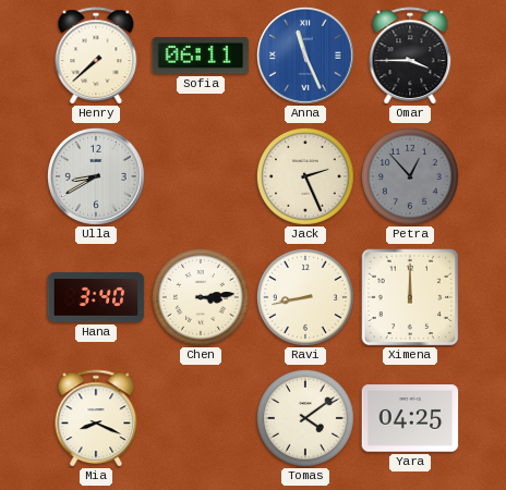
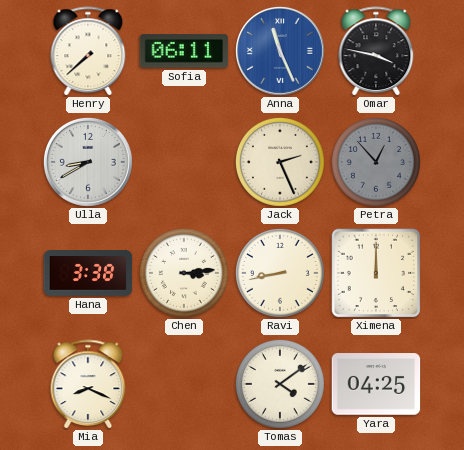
Omar: 3:45 -> 3:47 (376, 51)
Hana: 3:40 -> 3:38 (88, 273)
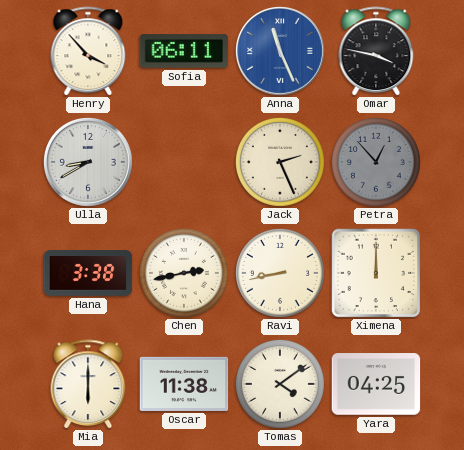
Henry: 7:38 -> 3:53 (88, 51)
Chen: 3:14 -> 2:43 (184, 273)
Mia: 8:19 -> 6:00 (88, 384)
Oscar: none -> 11:38 (184, 384)
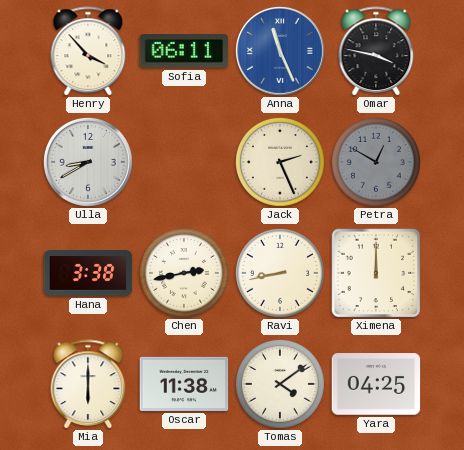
Petra: 12:53 -> 12:50 (376, 162)
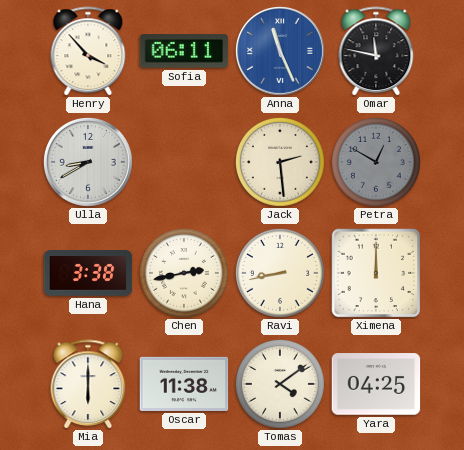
Omar: 3:47 -> 11:47 (376, 51)
Jack: 2:26 -> 2:29 (280, 162)
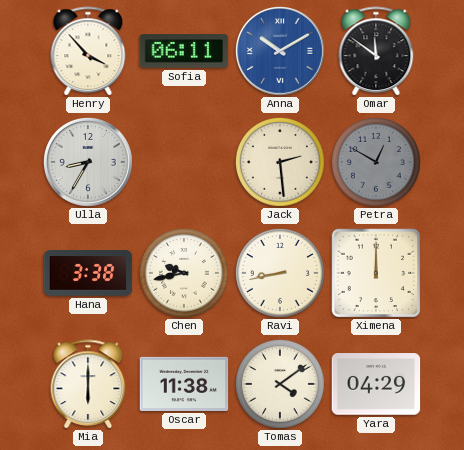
Anna: 11:26 -> 10:10 (280, 51)
Omar: 11:47 -> 11:51 (376, 51)
Ulla: 8:40 -> 8:35 (88, 162)
Chen: 2:43 -> 9:43 (184, 273)
Yara: 04:25 -> 04:29 (376, 384)
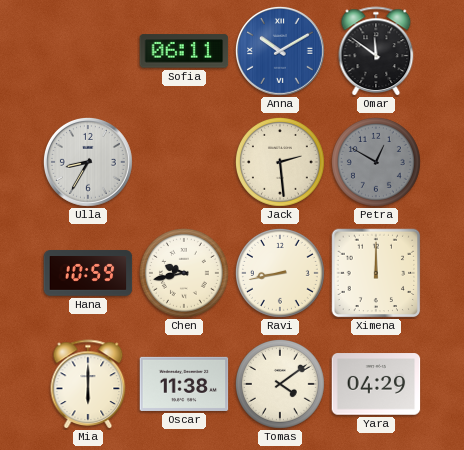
Henry: 3:53 -> none (88, 51)
Hana: 3:38 -> 10:59 (88, 273)
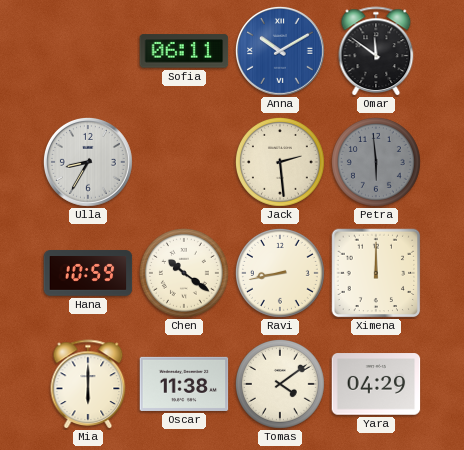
Petra: 12:50 -> 5:59 (376, 162)
Chen: 9:43 -> 10:21 (184, 273)
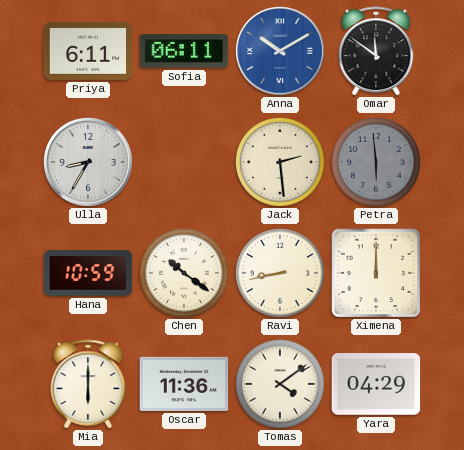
Priya: none -> 6:11 (88, 51)
Oscar: 11:38 -> 11:36 (184, 384)
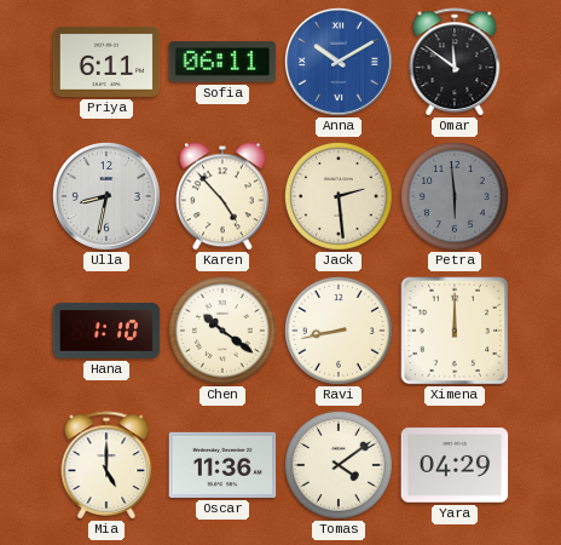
Ulla: 8:35 -> 8:32 (106, 196)
Karen: none -> 4:53 (222, 196)
Hana: 10:59 -> 1:10 (106, 331)
Mia: 6:00 -> 5:00 (106, 465)
